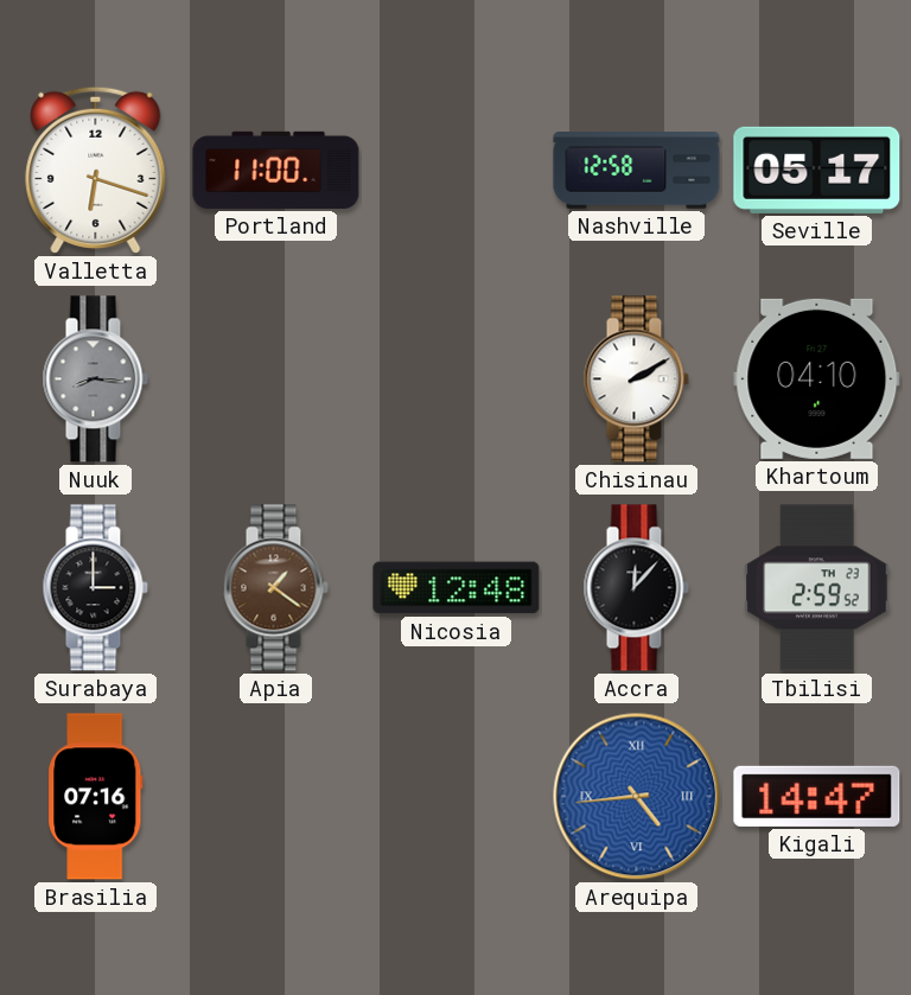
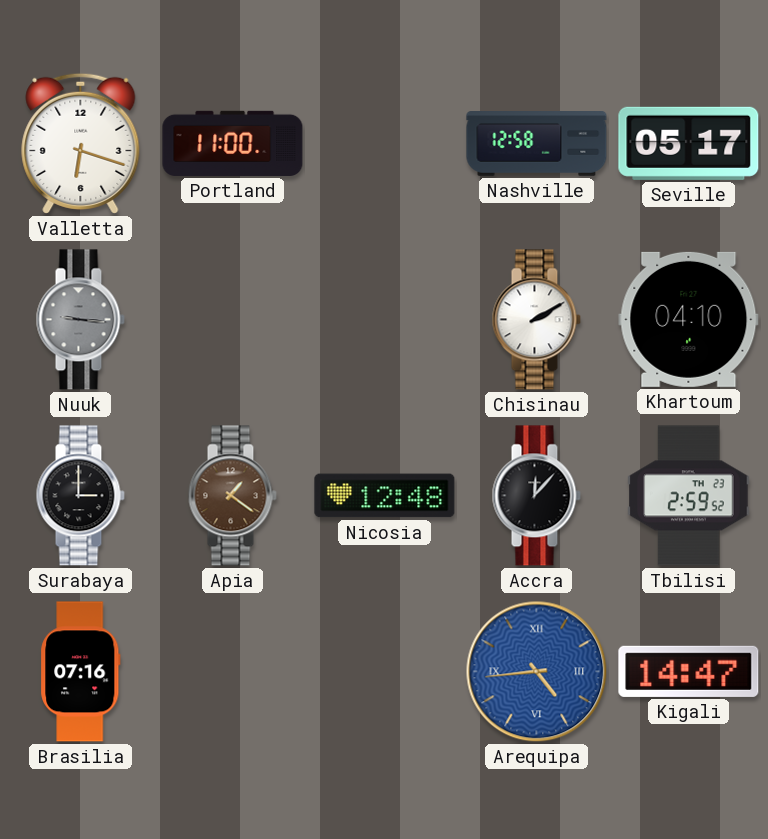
Nuuk: 8:16 -> 9:16 (80, 320)
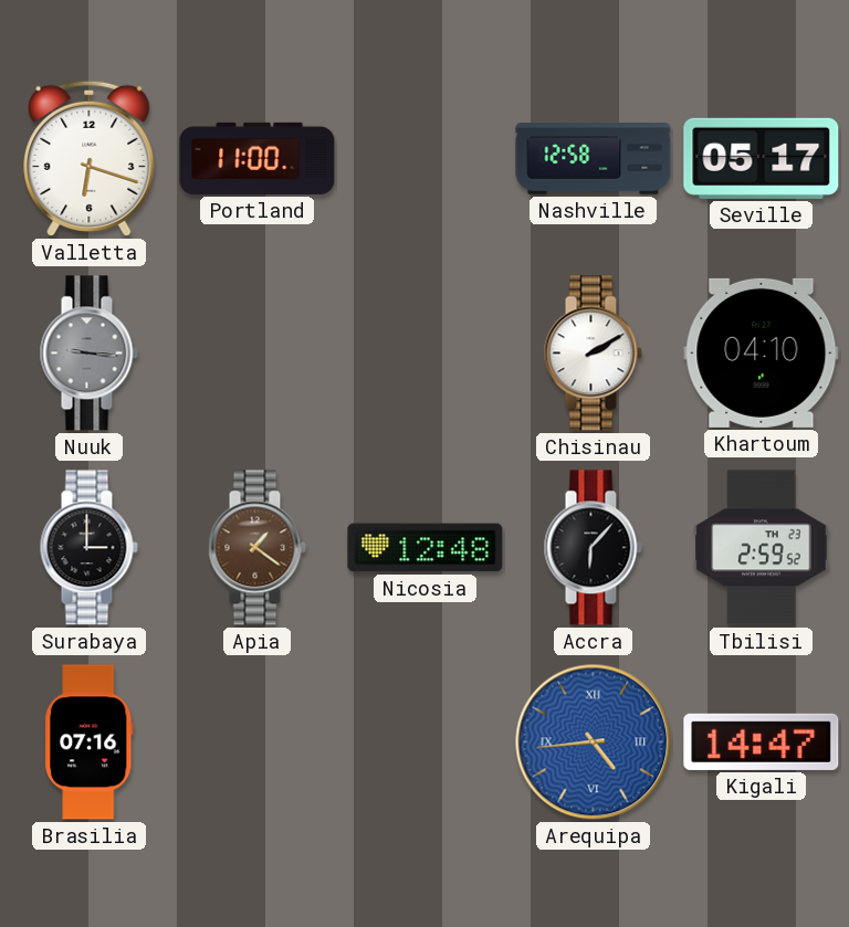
Accra: 12:07 -> 6:07 (593, 548)
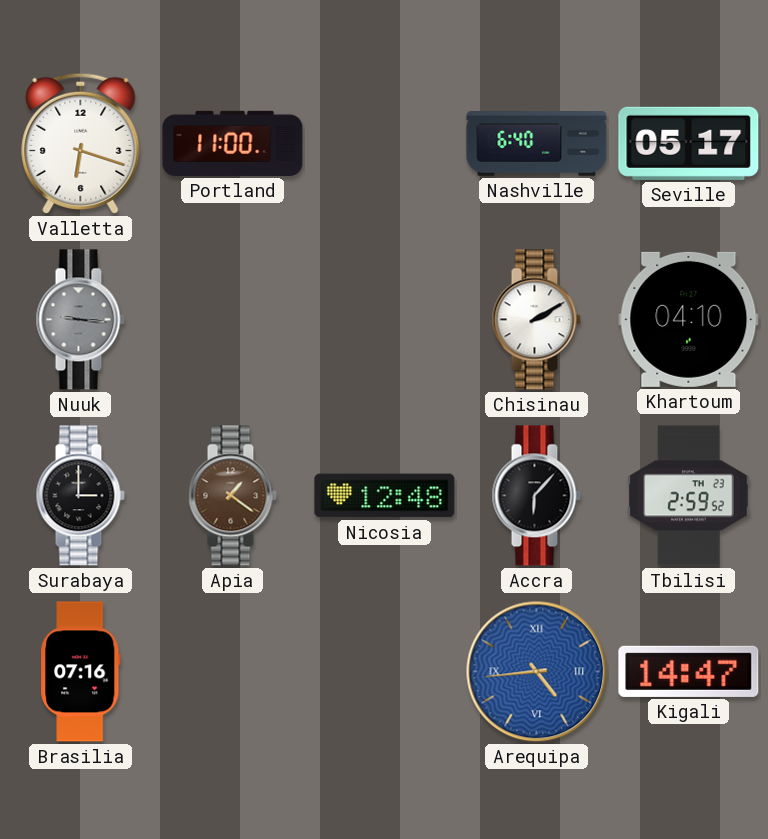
Nashville: 12:58 -> 6:40 (537, 144)
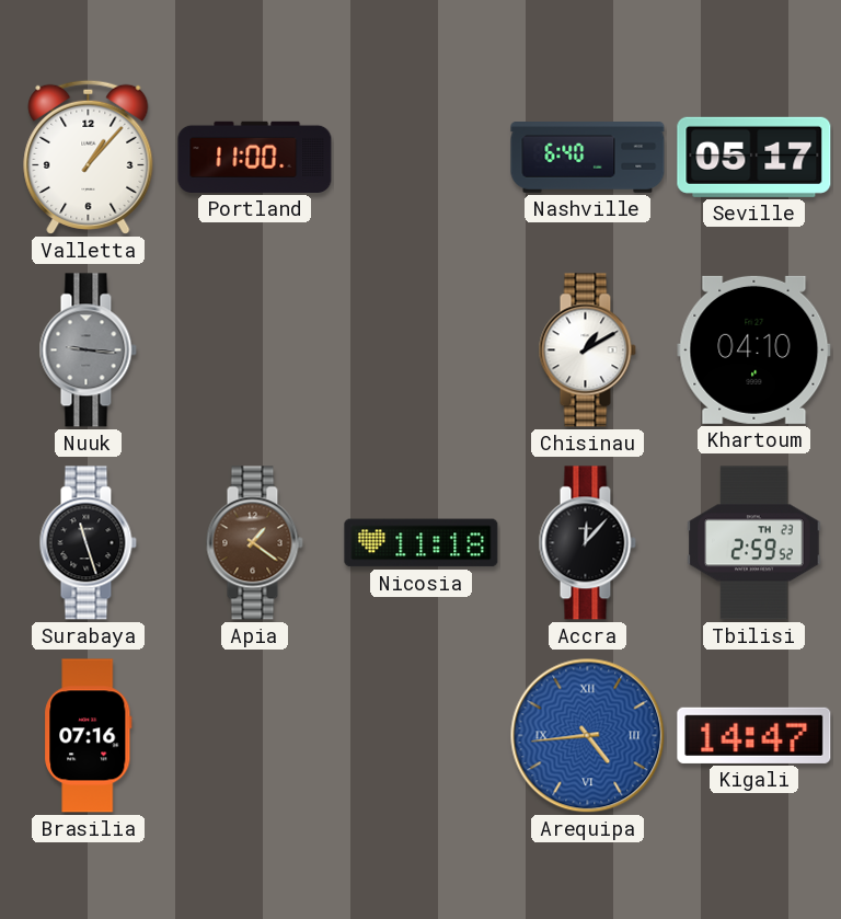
Valletta: 6:18 -> 1:07 (89, 157)
Chisinau: 2:10 -> 1:10 (587, 351)
Surabaya: 3:00 -> 11:27 (88, 543)
Nicosia: 12:48 -> 11:18 (422, 543)
Accra: 6:07 -> 12:07 (587, 543)
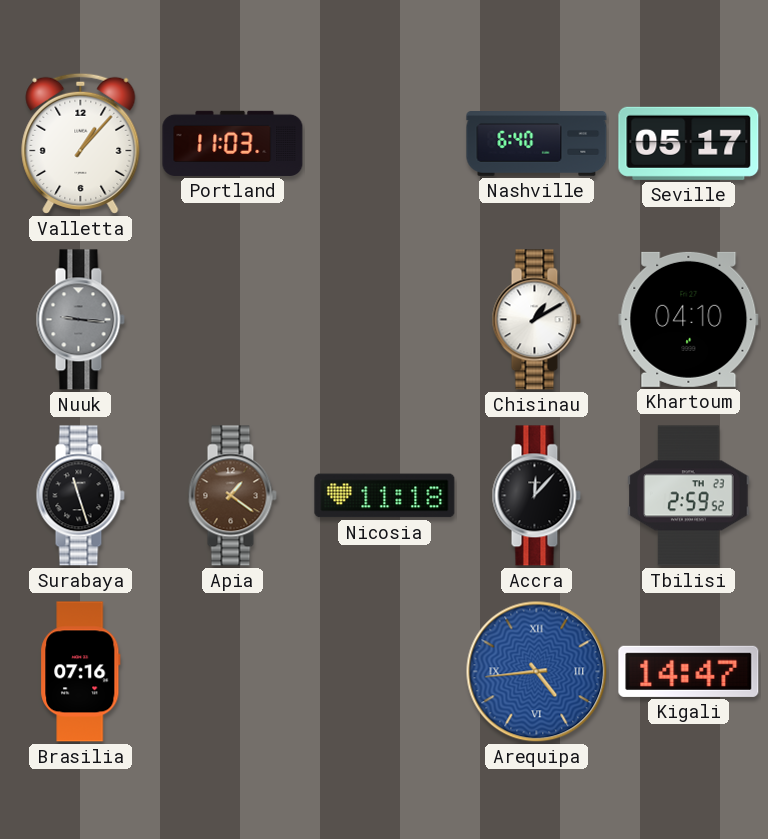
Portland: 11:00 -> 11:03 (233, 143)
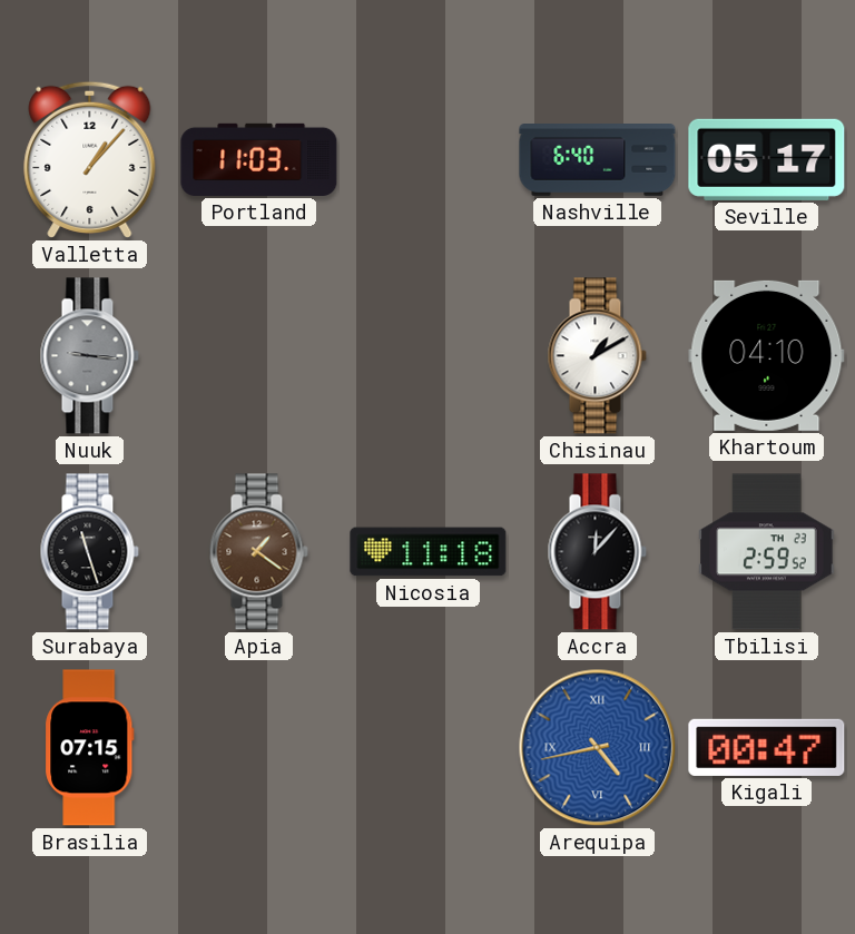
Brasilia: 07:16 -> 07:15 (90, 748)
Arequipa: 4:44 -> 4:43 (598, 748)
Kigali: 14:47 -> 00:47 (767, 747)
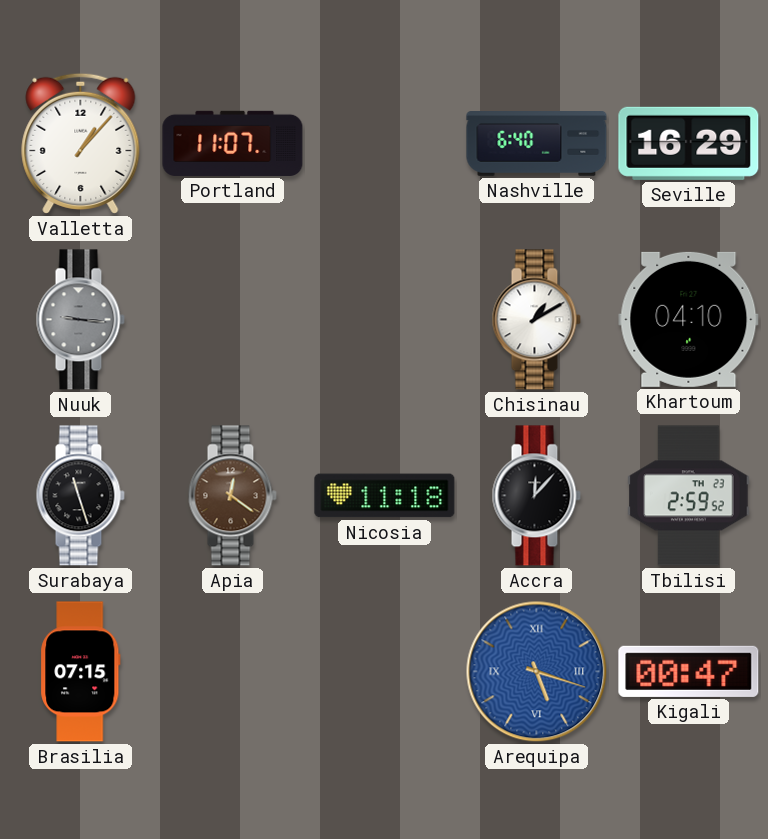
Portland: 11:03 -> 11:07 (233, 143)
Seville: 05:17 -> 16:29 (689, 143)
Apia: 1:21 -> 12:21 (232, 496)
Arequipa: 4:43 -> 5:18 (537, 672)
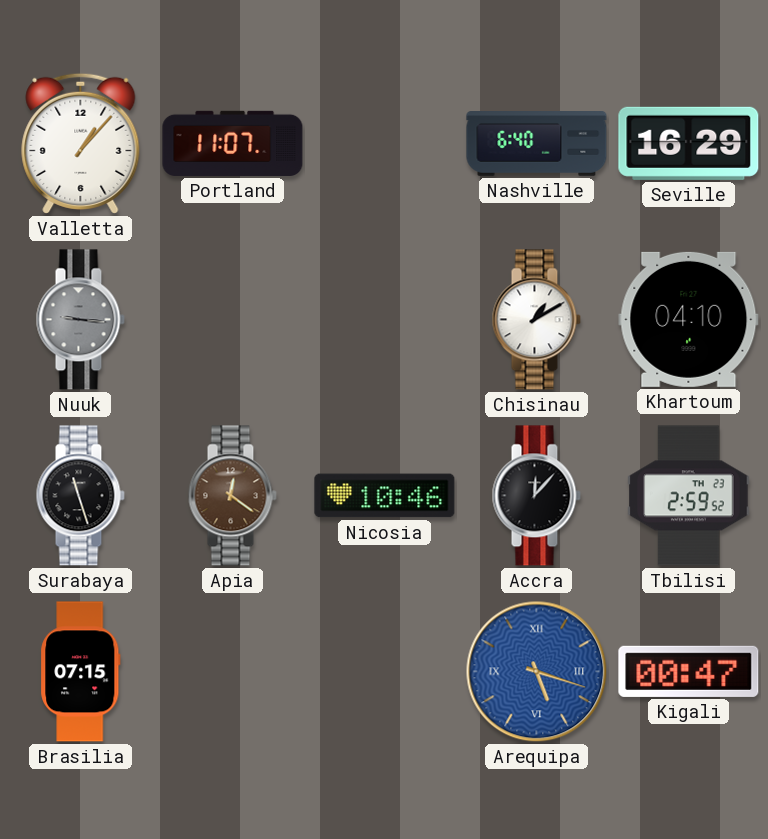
Nicosia: 11:18 -> 10:46 (385, 496)
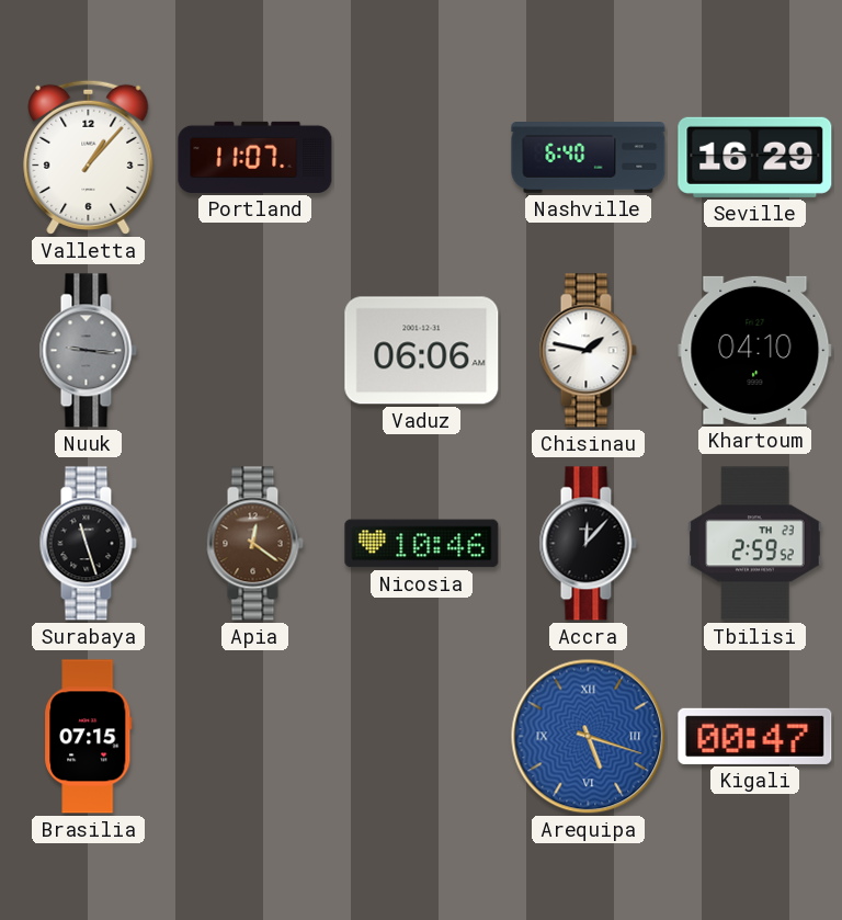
Vaduz: none -> 06:06 (422, 351)
Chisinau: 1:10 -> 1:47 (588, 351)
